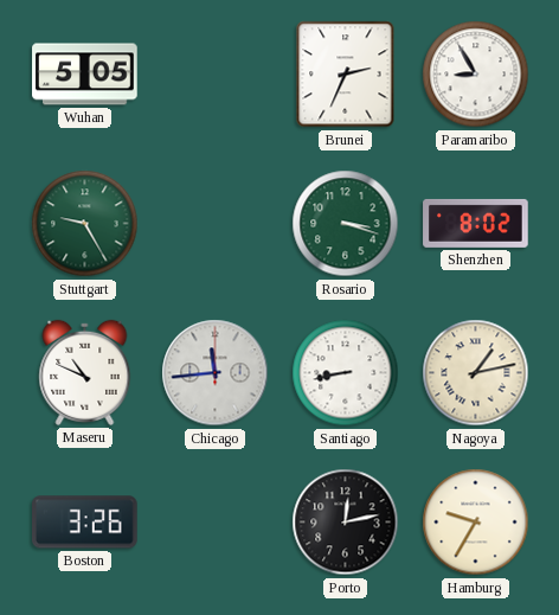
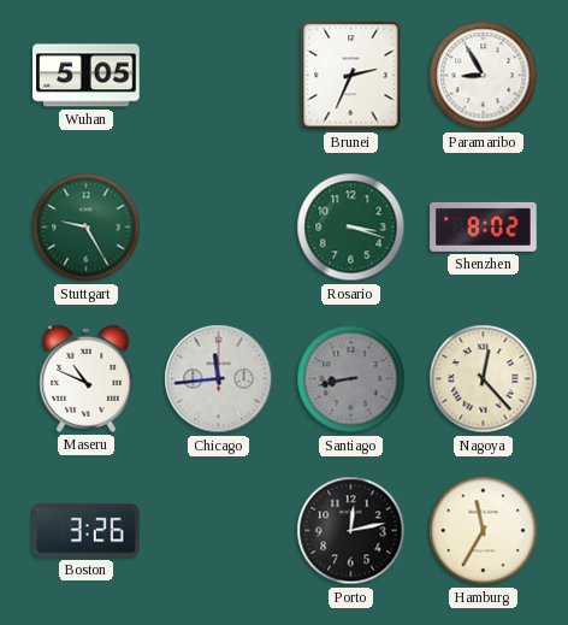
Santiago dial: white -> grey (351, 379)
Nagoya: 1:13 -> 12:23 (484, 379)
Hamburg: 9:35 -> 11:35 (484, 531)
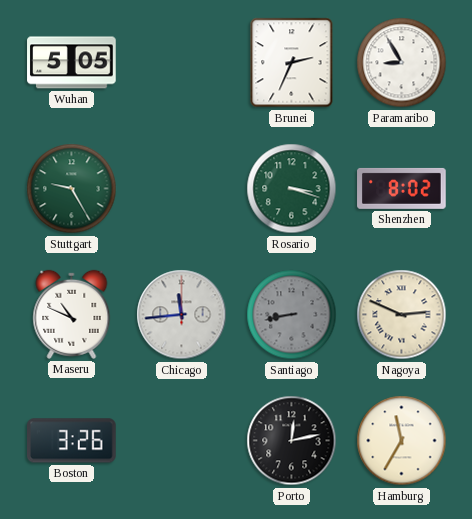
Nagoya: 12:23 -> 2:49 (402, 315)
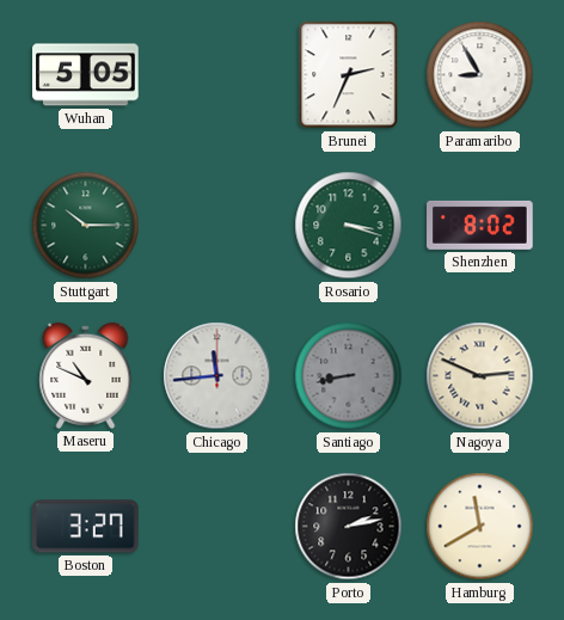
Stuttgart: 9:25 -> 10:15 (86, 226)
Boston: 3:26 -> 3:27 (86, 527)
Porto: 12:13 -> 2:13 (349, 527)
Hamburg: 11:35 -> 11:40 (480, 527)
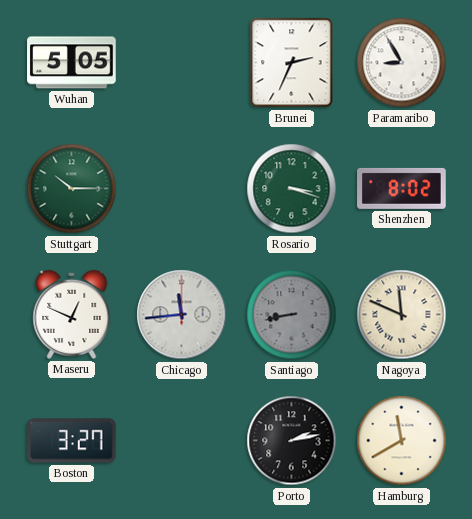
Maseru: 10:49 -> 12:49 (72, 314)
Nagoya: 2:49 -> 11:49 (402, 315)
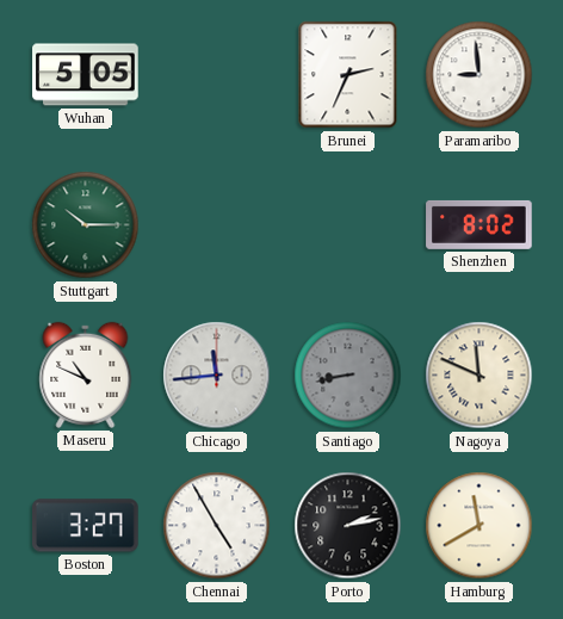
Paramaribo: 8:55 -> 8:59 (480, 75)
Rosario: 3:18 -> none (292, 189)
Maseru: 12:49 -> 10:49 (86, 375)
Chennai: none -> 4:55 (217, 526)
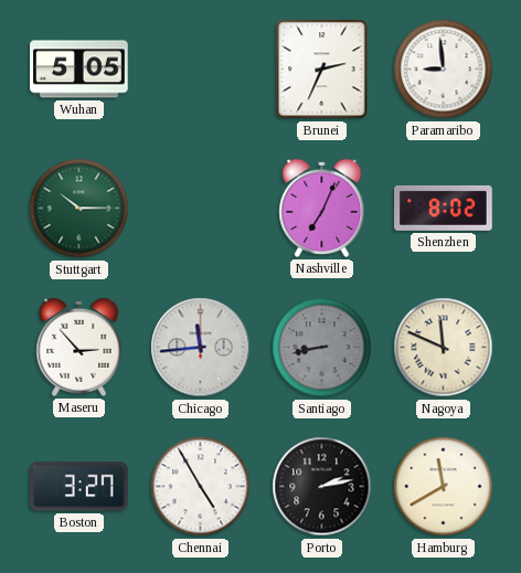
Nashville: none -> 7:04 (322, 208)
Maseru: 10:49 -> 2:53 (79, 347)
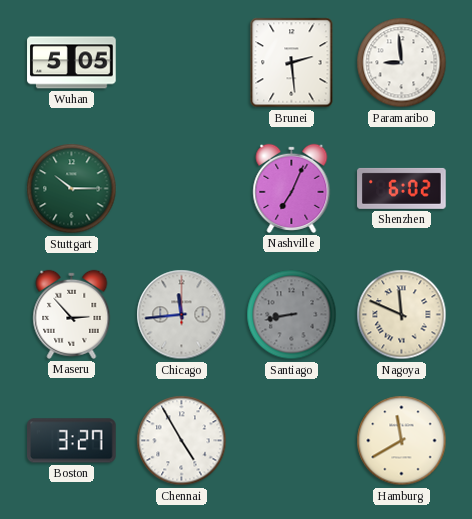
Brunei: 2:34 -> 2:29 (292, 63)
Shenzhen: 8:02 -> 6:02 (402, 188)
Porto: 2:13 -> none (322, 487)
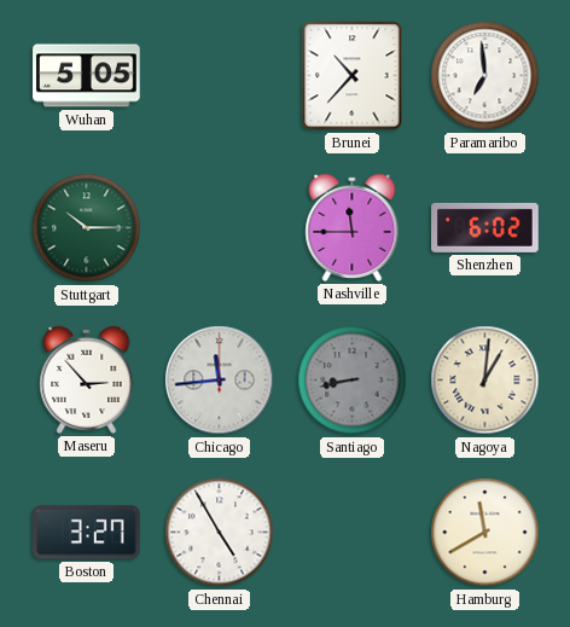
Brunei: 2:29 -> 10:37 (353, 76)
Paramaribo: 8:59 -> 6:59 (485, 76)
Nashville: 7:04 -> 11:45 (353, 227)
Nagoya: 11:49 -> 1:01 (485, 381)
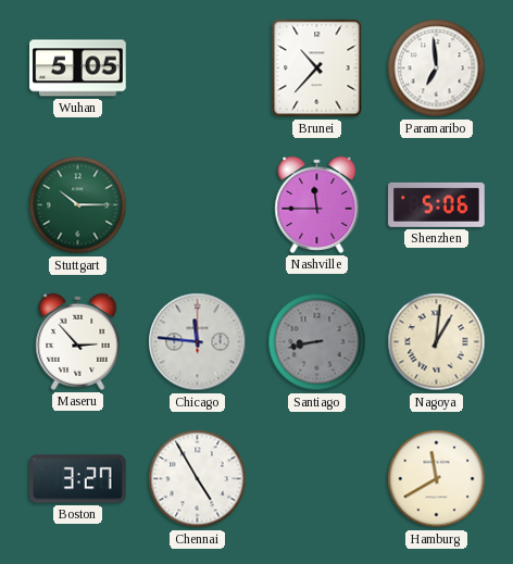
Shenzhen: 6:02 -> 5:06 (437, 204)
Chicago: 11:44 -> 11:46 (198, 342)
